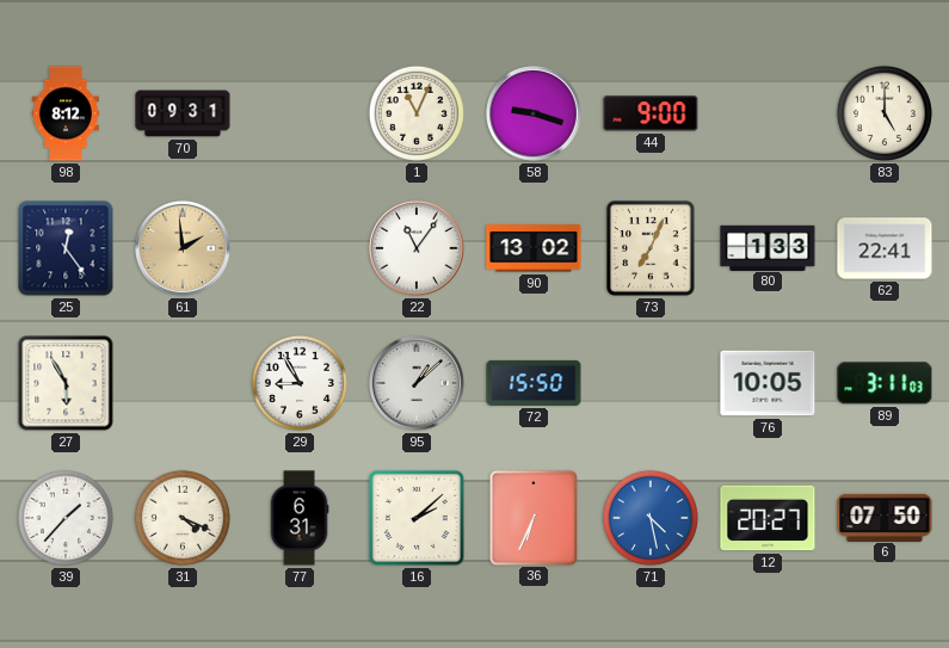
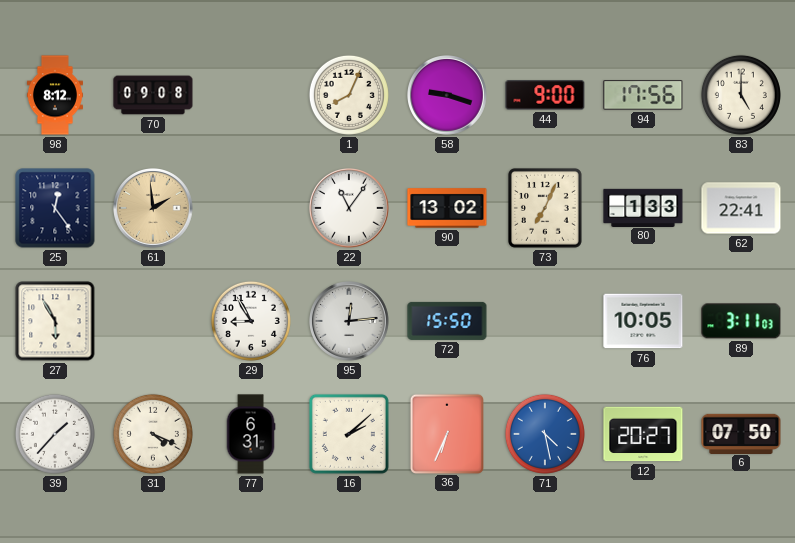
70: 09:31 -> 09:08 (153, 95)
1: 11:04 -> 8:04 (349, 95)
94: none -> 17:56 (643, 95)
95: 1:08 -> 12:14 (350, 322)
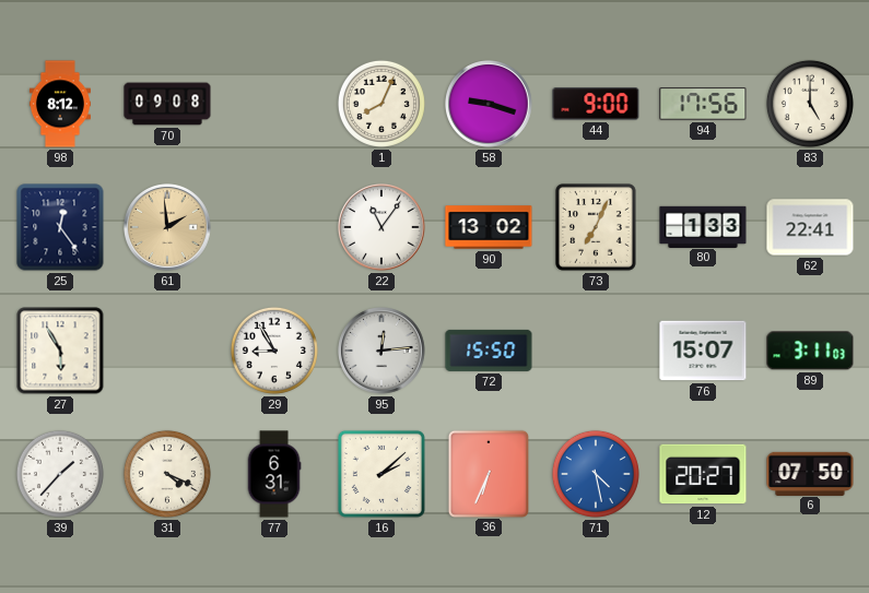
76: 10:05 -> 15:07 (703, 351)
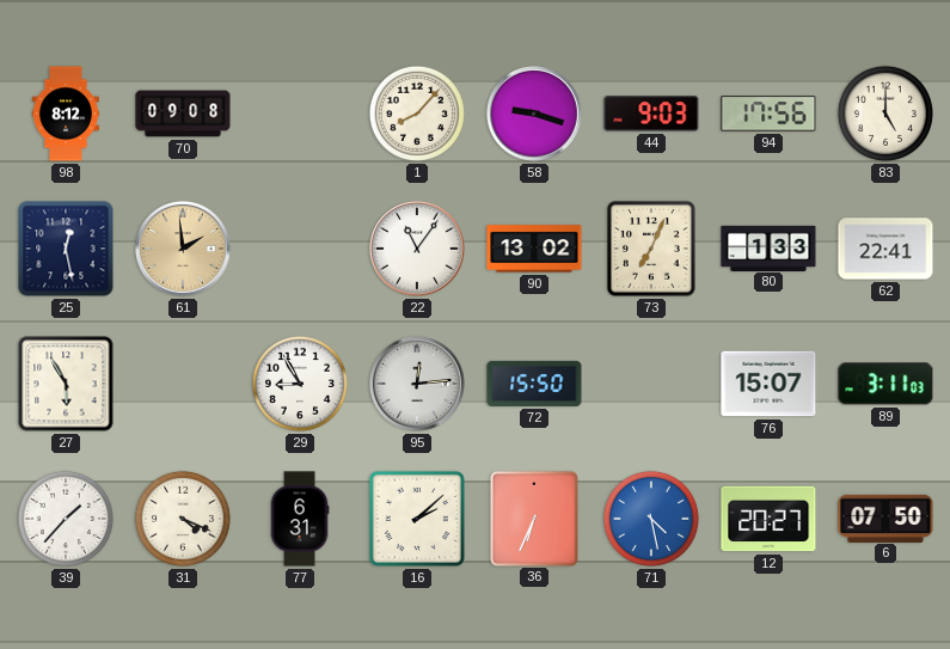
1: 8:04 -> 8:07 (417, 114)
44: 9:00 -> 9:03 (651, 114)
25: 12:24 -> 12:28 (66, 249)
